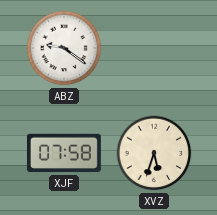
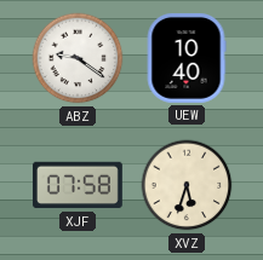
UEW: none -> 10:40 (187, 58)
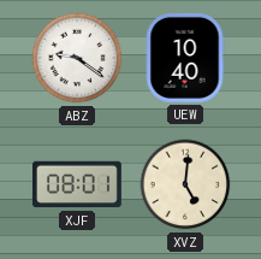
XJF: 07:58 -> 08:01 (77, 184)
XVZ: 5:33 -> 5:01 (185, 184)
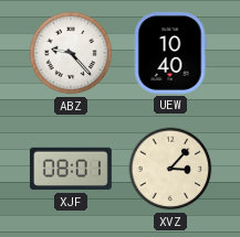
ABZ: 9:21 -> 9:23 (71, 53)
XVZ: 5:01 -> 3:07 (170, 169)
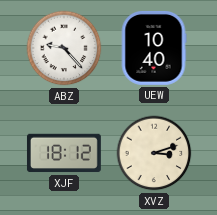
XJF: 08:01 -> 18:12 (64, 153)
XVZ: 3:07 -> 3:12 (154, 153)
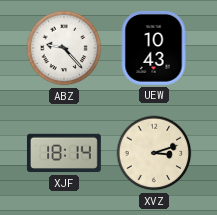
UEW: 10:40 -> 10:43 (154, 48)
XJF: 18:12 -> 18:14 (64, 153)
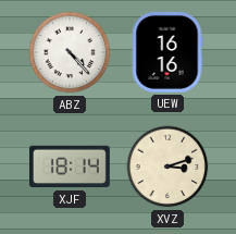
ABZ: 9:23 -> 4:23 (70, 52)
UEW: 10:43 -> 16:16 (167, 52)
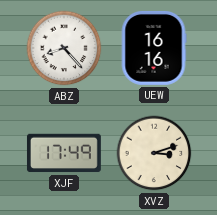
ABZ: 4:23 -> 8:23 (64, 48)
XJF: 18:14 -> 17:49 (64, 153)
